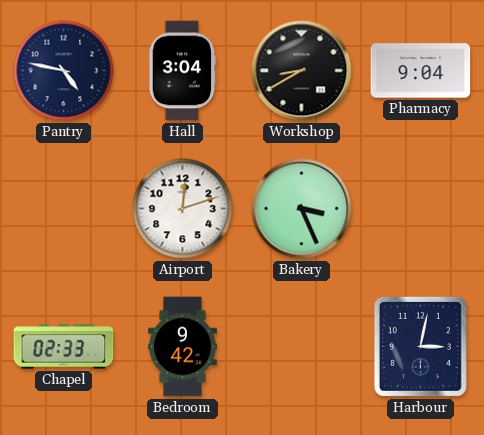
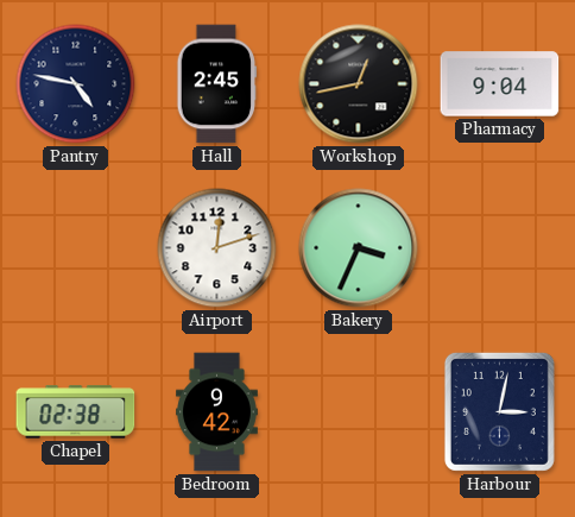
Hall: 3:04 -> 2:45 (217, 84)
Workshop: 8:40 -> 12:43 (359, 84)
Bakery: 3:26 -> 3:34 (359, 248)
Chapel: 02:33 -> 02:38 (76, 412)
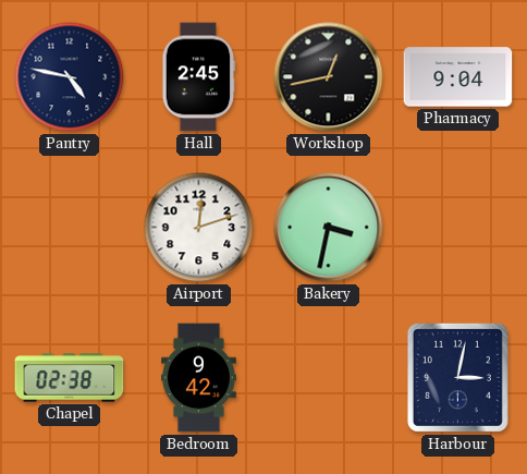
Bakery: 3:34 -> 3:32 (329, 228)
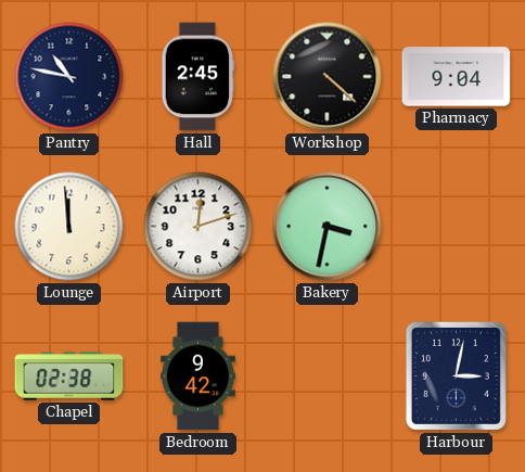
Pantry: 4:47 -> 10:47 (69, 77)
Workshop: 12:43 -> 4:22 (328, 77)
Lounge: none -> 11:59 (69, 227)
